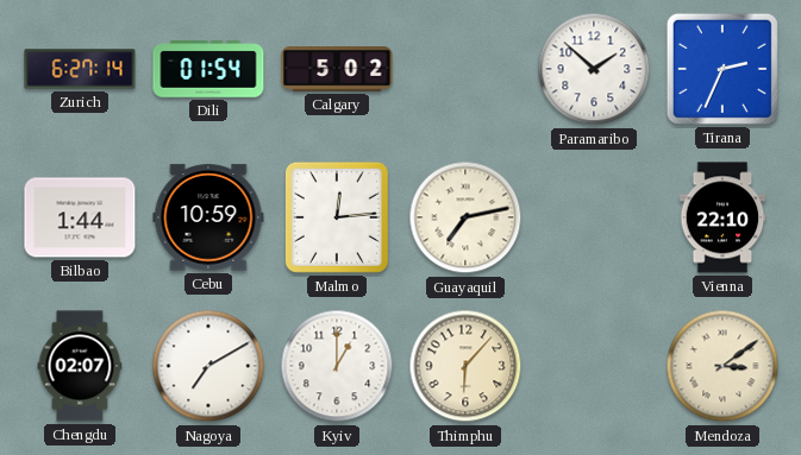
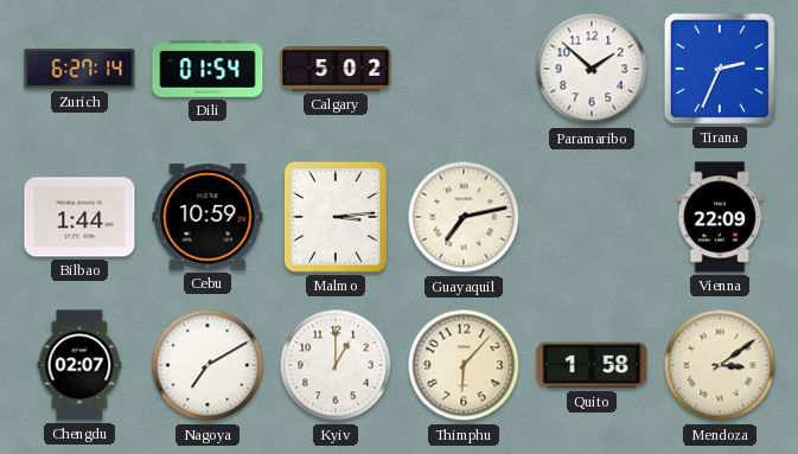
Malmo: 12:14 -> 3:14 (336, 217)
Vienna: 22:10 -> 22:09 (720, 217)
Quito: none -> 1:58 (592, 365)
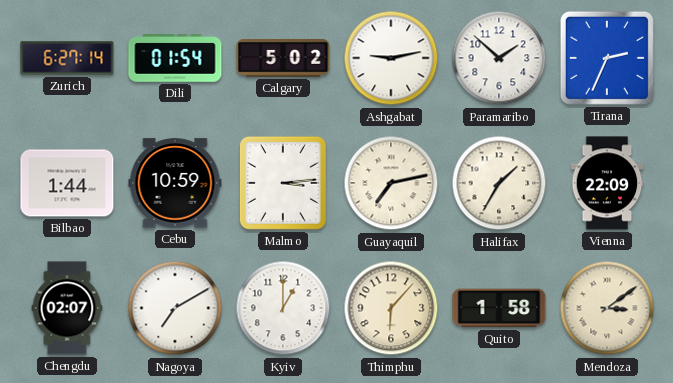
Ashgabat: none -> 9:13 (391, 58)
Halifax: none -> 1:35 (499, 183)
